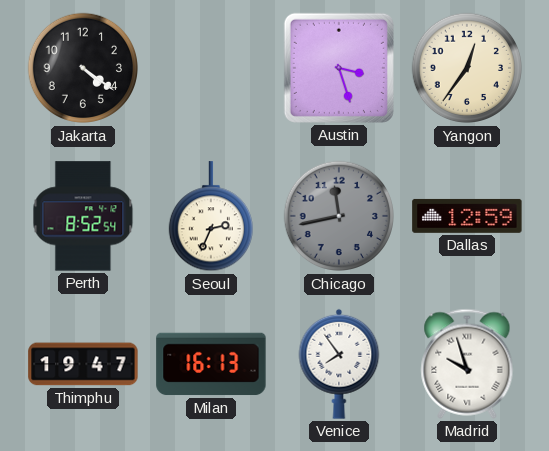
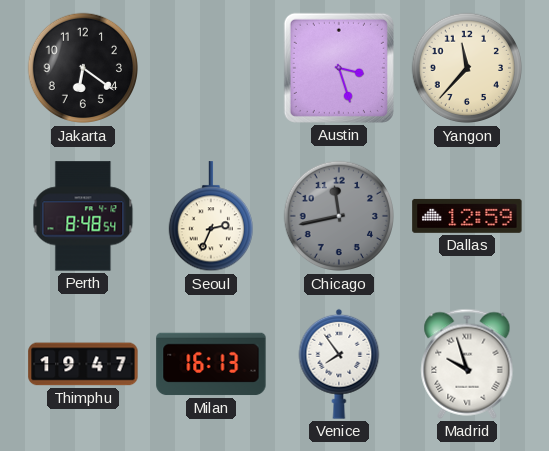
Jakarta: 4:21 -> 6:21 (83, 68)
Yangon: 12:36 -> 11:37 (467, 68)
Perth: 8:52 -> 8:48 (83, 216)
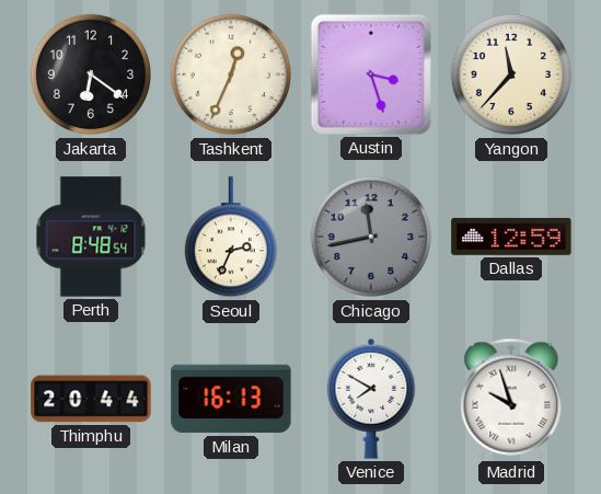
Tashkent: none -> 12:34 (231, 74)
Thimphu: 19:47 -> 20:44 (91, 399)
Venice: 7:54 -> 7:50 (371, 399)
